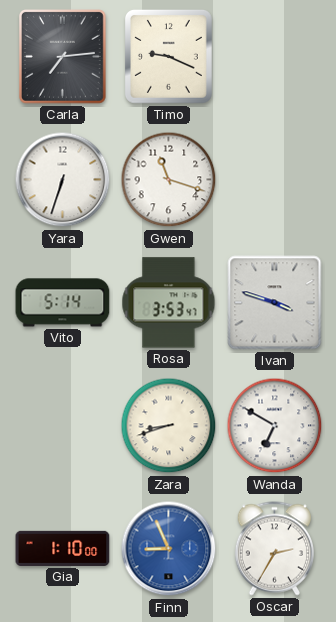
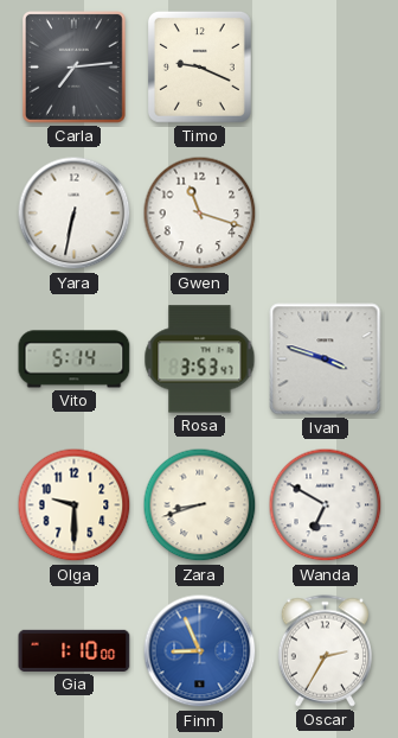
Yara: 6:33 -> 6:32 (75, 214)
Olga: none -> 9:30 (75, 505)
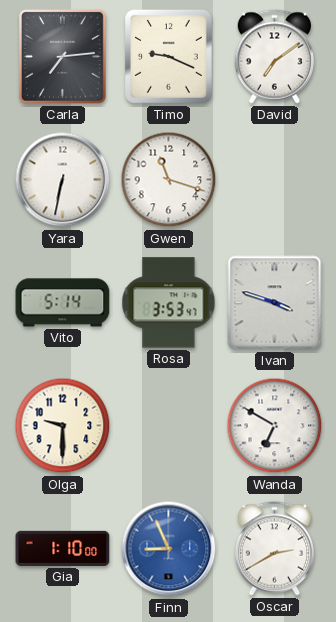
David: none -> 7:09 (274, 57)
Zara: 8:42 -> none (200, 505)
Oscar: 2:35 -> 2:40 (274, 549)
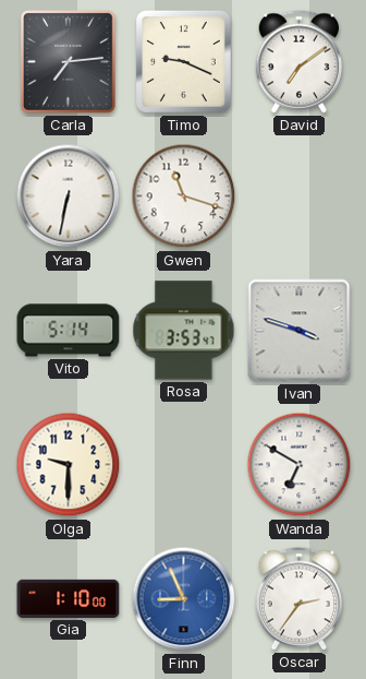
Oscar: 2:40 -> 2:36 (298, 599)
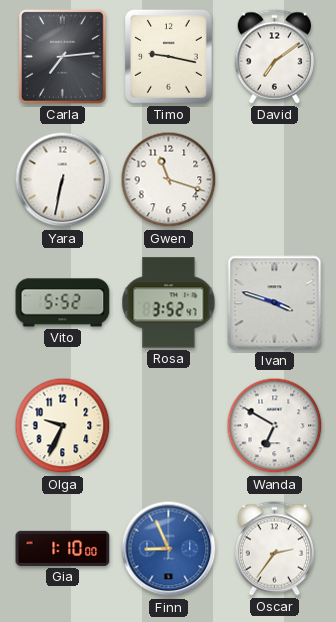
Timo: 9:19 -> 9:17 (168, 57)
Vito: 5:14 -> 5:52 (63, 303)
Rosa: 3:53 -> 3:52 (169, 303)
Olga: 9:30 -> 9:34 (63, 426)
